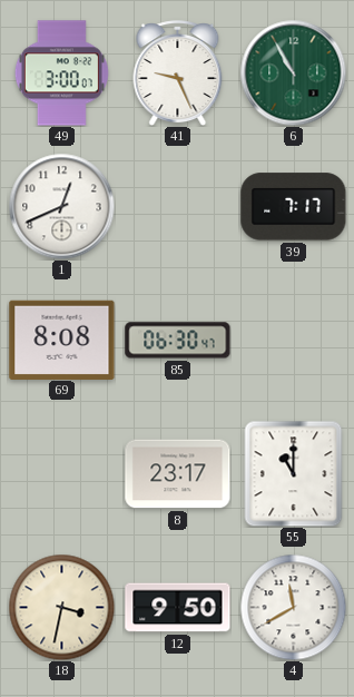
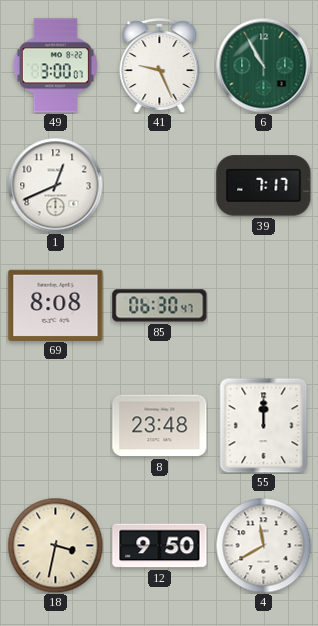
8: 23:17 -> 23:48 (160, 426)
55: 11:00 -> 12:00 (264, 425)
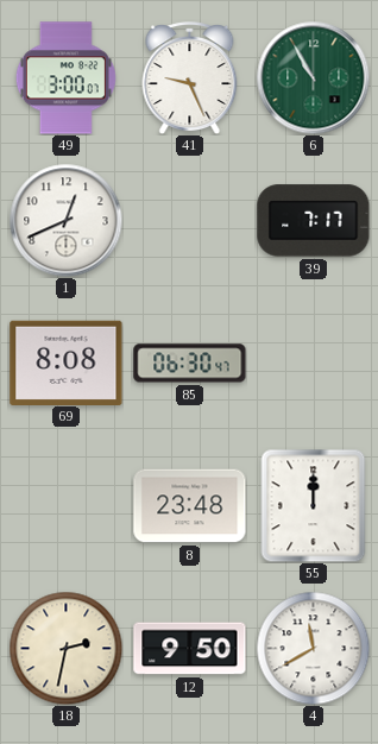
18: 3:32 -> 2:32 (65, 648)
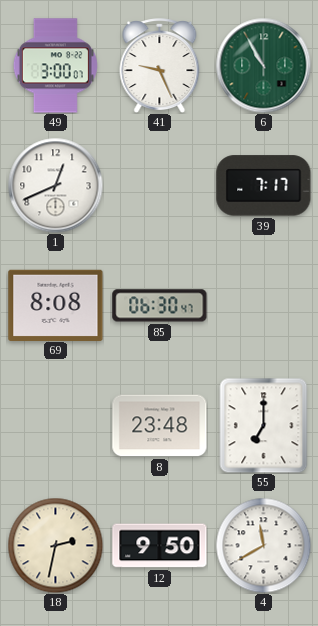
55: 12:00 -> 7:00 (264, 425)
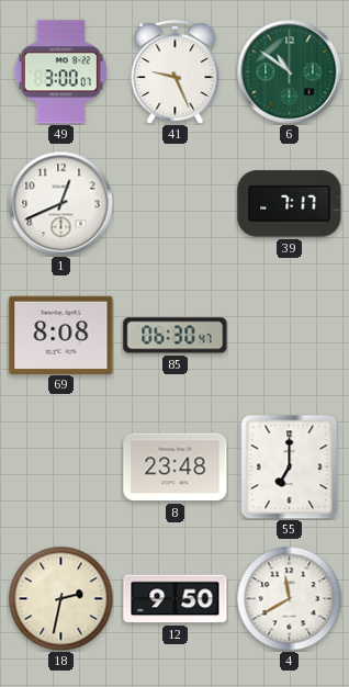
6: 10:55 -> 10:51 (289, 71)
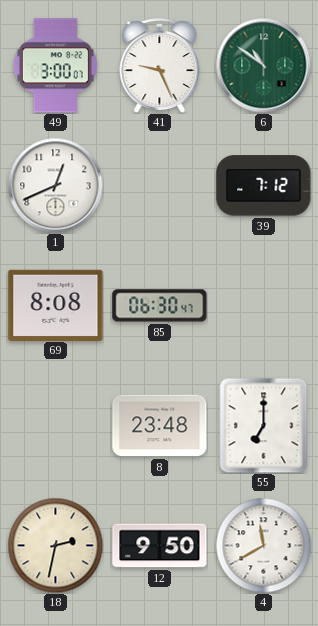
39: 7:17 -> 7:12 (264, 186)
